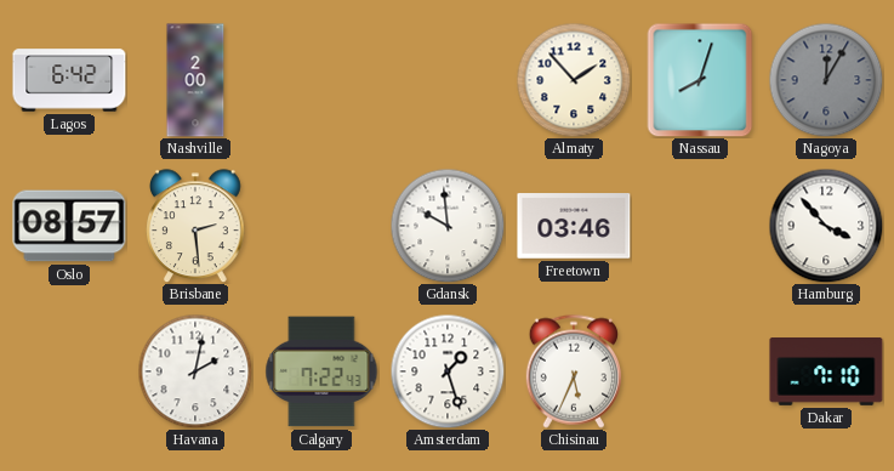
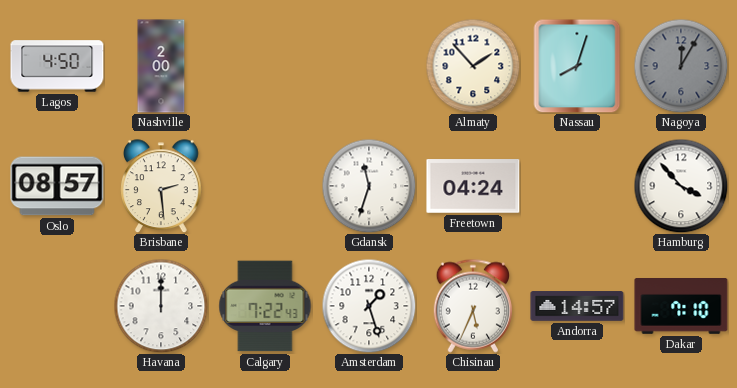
Lagos: 6:42 -> 4:50 (57, 66)
Gdansk: 9:59 -> 11:33 (369, 186)
Freetown: 03:46 -> 04:24 (473, 186)
Havana: 2:02 -> 12:00 (161, 306)
Andorra: none -> 14:57 (577, 306)
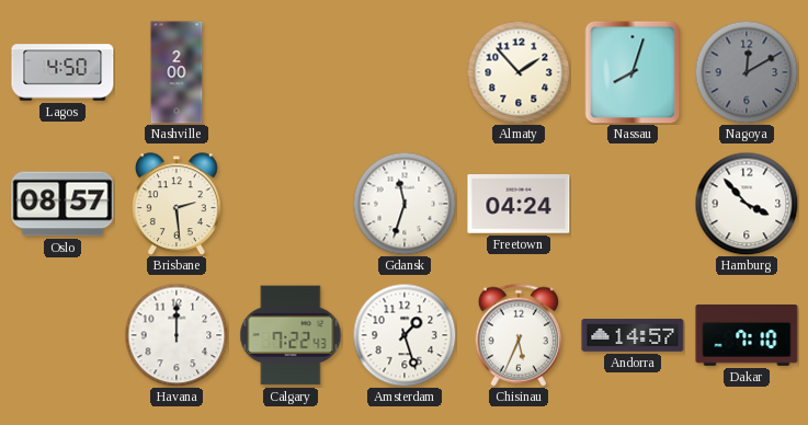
Nagoya: 12:05 -> 12:10 (747, 72)
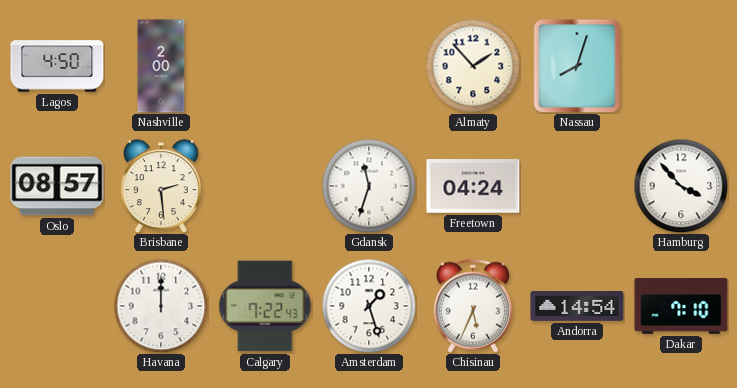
Nagoya: 12:10 -> none (747, 72)
Andorra: 14:57 -> 14:54 (577, 306)
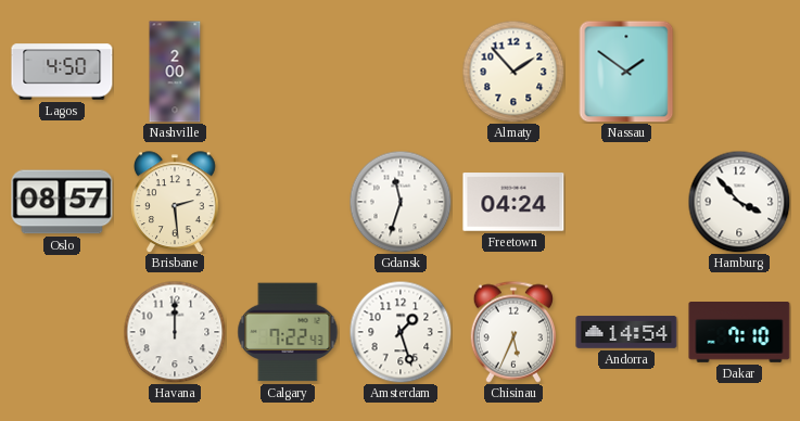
Nassau: 8:03 -> 1:51 (626, 72)
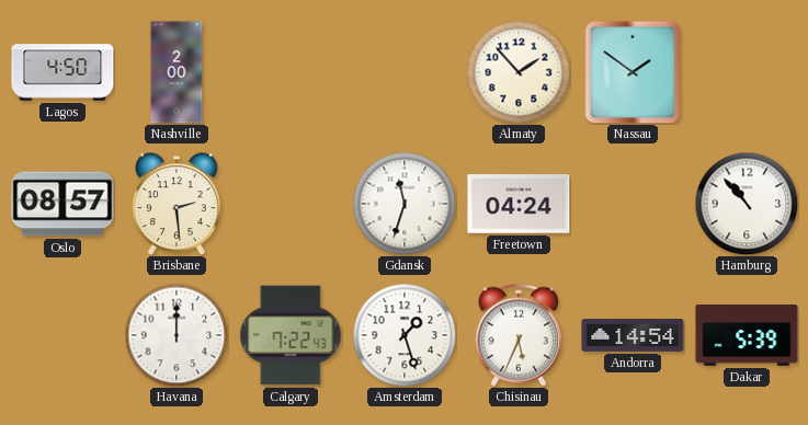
Hamburg: 3:53 -> 10:53 (747, 204)
Dakar: 7:10 -> 5:39 (747, 336)
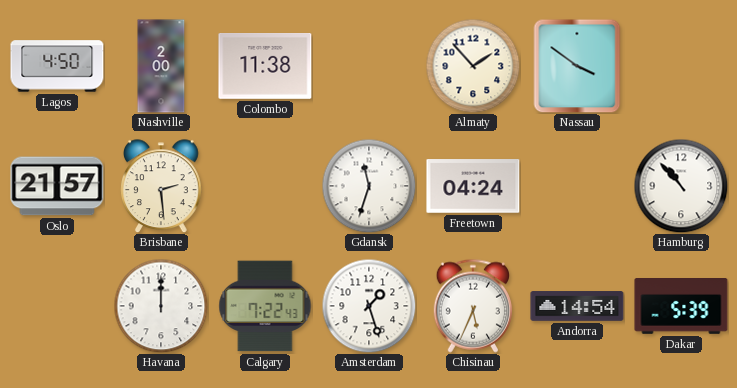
Colombo: none -> 11:38 (265, 67)
Nassau: 1:51 -> 3:51 (577, 66)
Oslo: 08:57 -> 21:57 (57, 186)
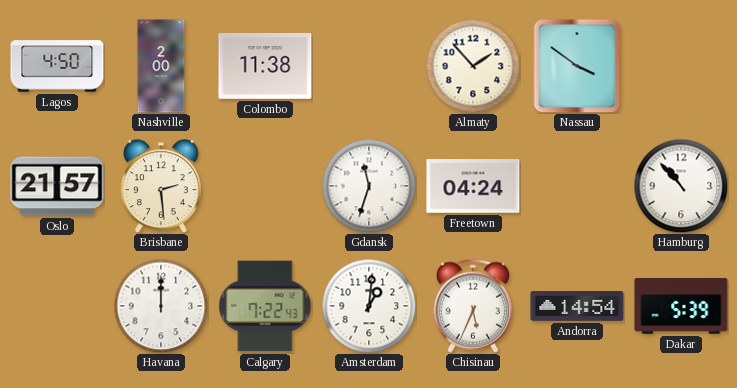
Amsterdam: 1:27 -> 1:01 (369, 306)
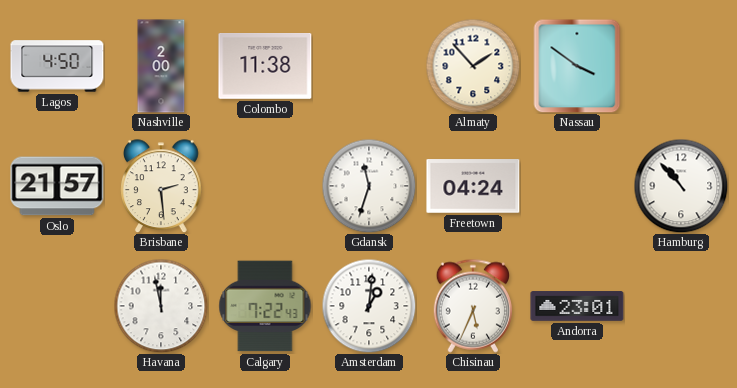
Havana: 12:00 -> 11:58 (161, 306)
Andorra: 14:54 -> 23:01 (577, 306)
Dakar: 5:39 -> none (681, 307)
